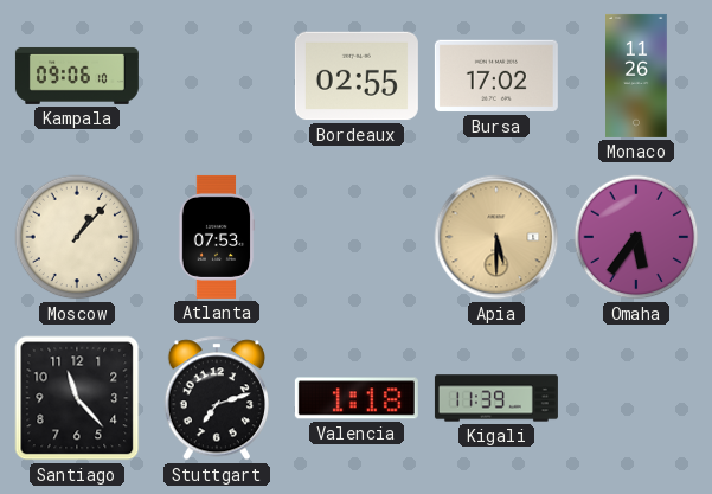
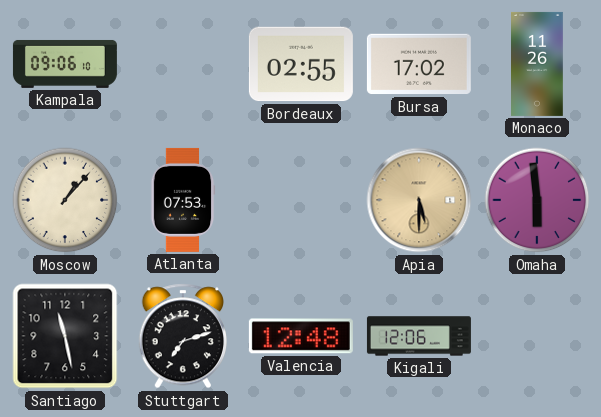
Omaha: 5:36 -> 5:59 (537, 200)
Santiago: 11:23 -> 11:28 (65, 336)
Valencia: 1:18 -> 12:48 (301, 336)
Kigali: 11:39 -> 12:06 (419, 336)
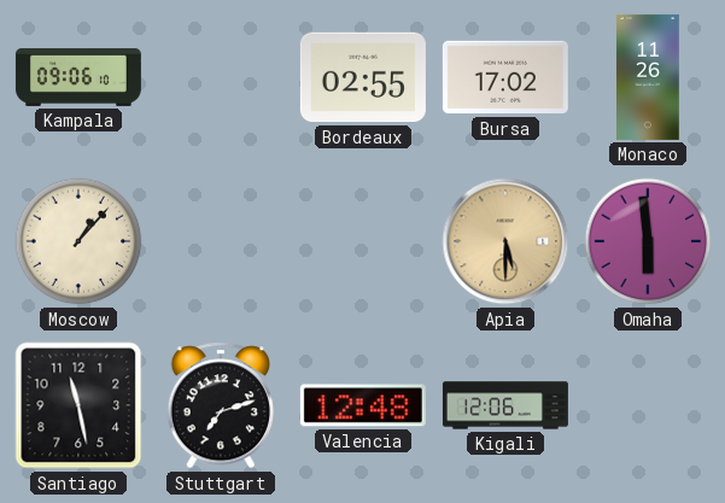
Atlanta: 07:53 -> none (183, 200)
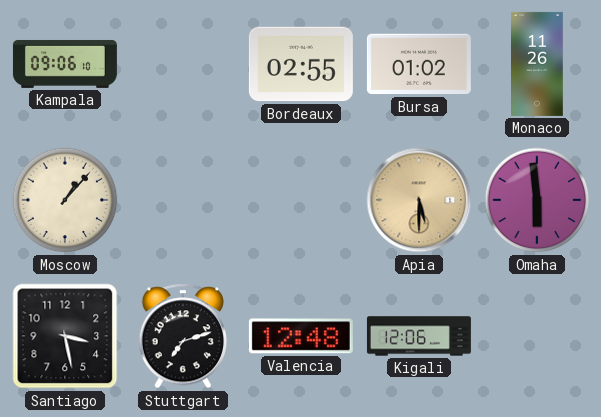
Bursa: 17:02 -> 01:02 (419, 64)
Santiago: 11:28 -> 3:28 (65, 336)
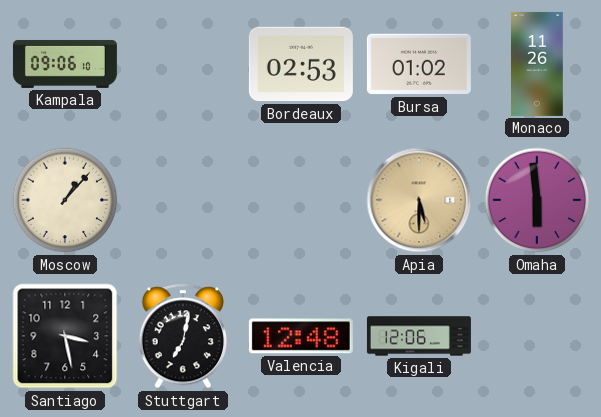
Bordeaux: 02:55 -> 02:53 (301, 64)
Stuttgart: 7:12 -> 7:02 (182, 336)
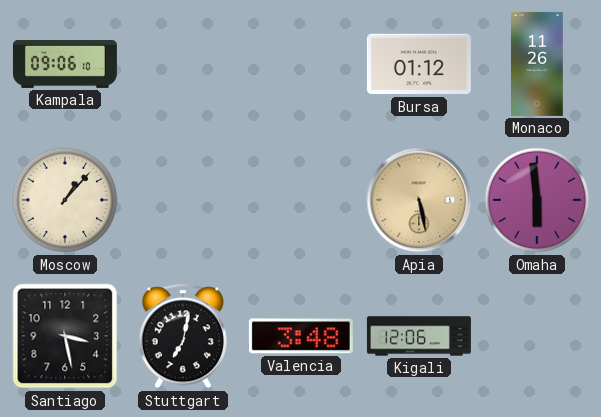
Bordeaux: 02:53 -> none (301, 64)
Bursa: 01:02 -> 01:12 (419, 64)
Apia: 5:30 -> 5:28 (419, 200)
Valencia: 12:48 -> 3:48 (301, 336)
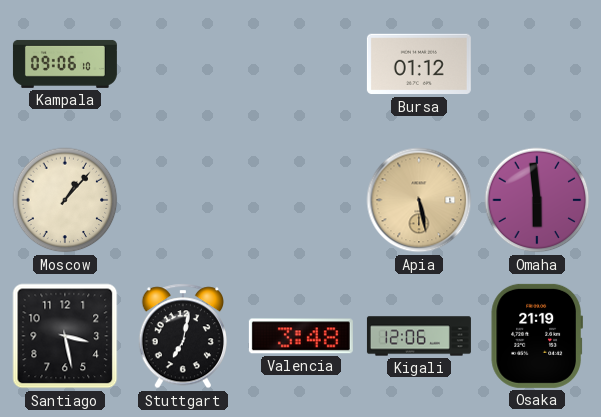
Monaco: 11:26 -> none (538, 64)
Osaka: none -> 21:19 (536, 336)
